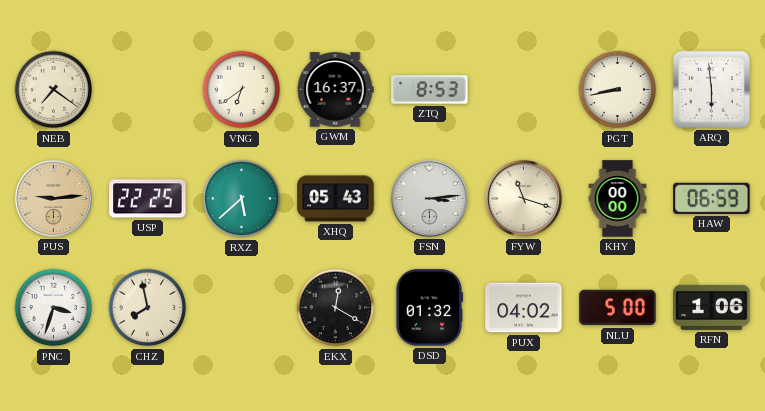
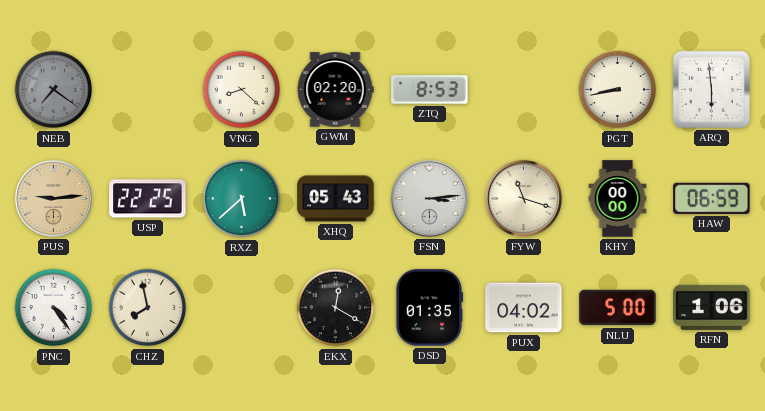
NEB dial: cream -> grey (54, 90)
VNG: 6:39 -> 8:22 (242, 90)
GWM: 16:37 -> 02:20 (335, 90)
PNC: 3:33 -> 4:24 (54, 308)
DSD: 01:32 -> 01:35 (429, 308)
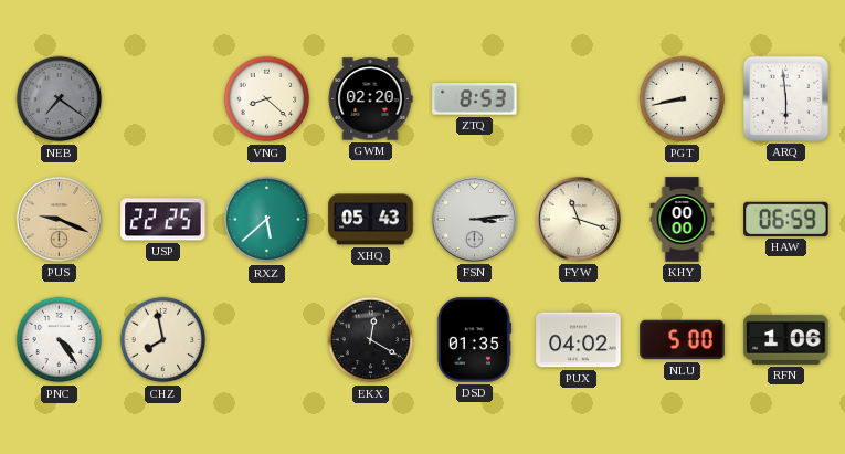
PUS: 9:14 -> 9:19 (59, 219)
